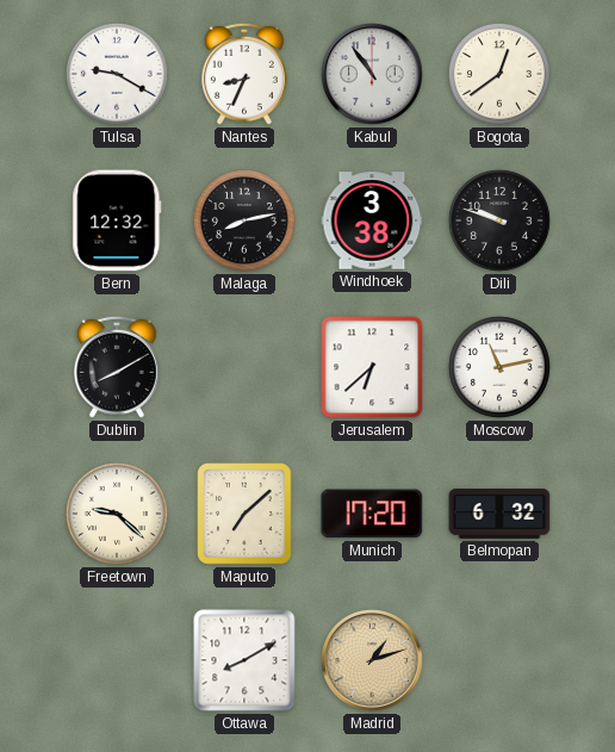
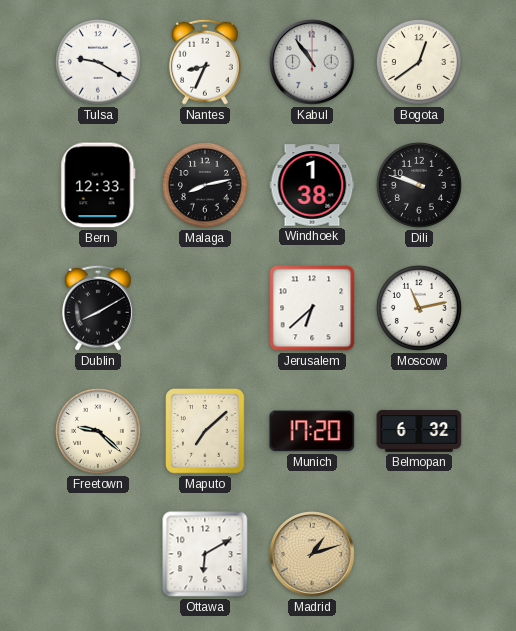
Bern: 12:32 -> 12:33 (98, 185)
Windhoek: 3:38 -> 1:38 (312, 185)
Ottawa: 8:10 -> 6:10 (205, 554)
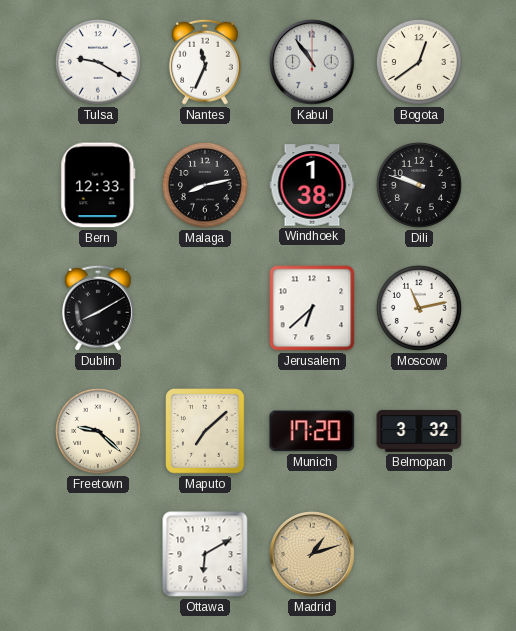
Nantes: 8:34 -> 11:34 (205, 62)
Belmopan: 6:32 -> 3:32 (419, 431)
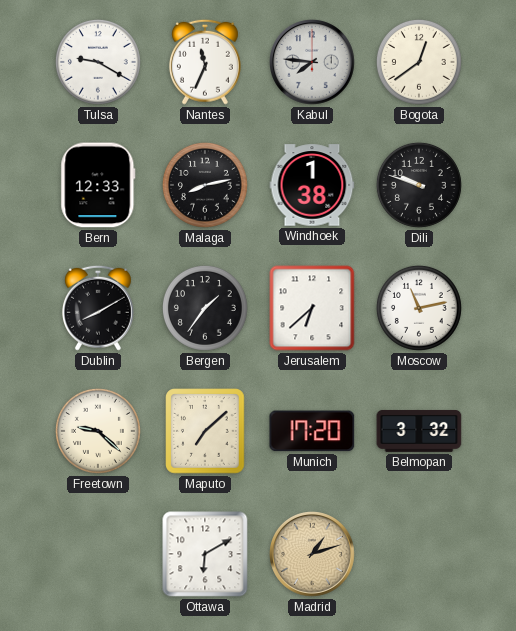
Kabul: 10:54 -> 7:46 (313, 63)
Bergen: none -> 1:36 (205, 308)
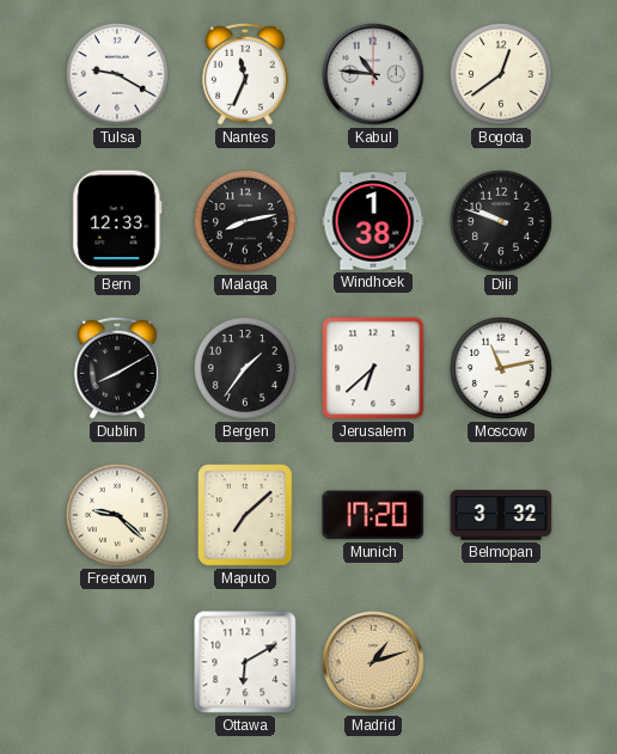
Kabul: 7:46 -> 10:46 (374, 75)
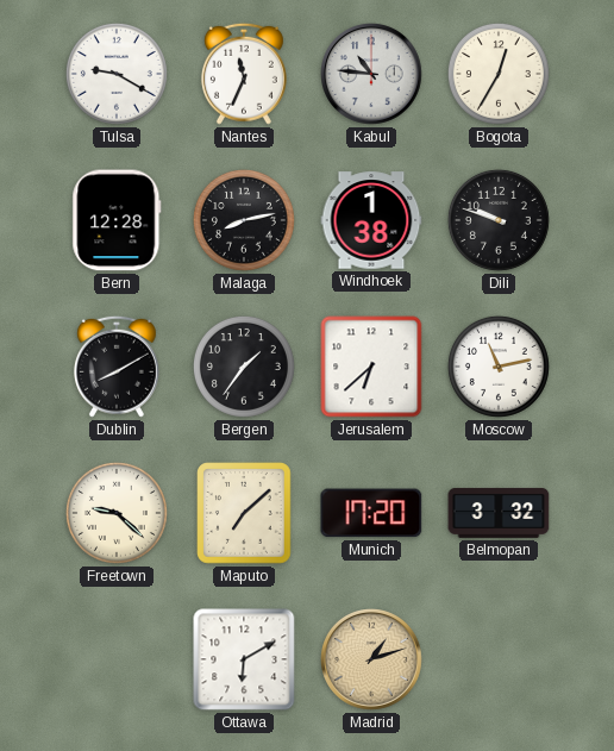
Bogota: 12:39 -> 12:35 (499, 74)
Bern: 12:33 -> 12:28 (117, 220)
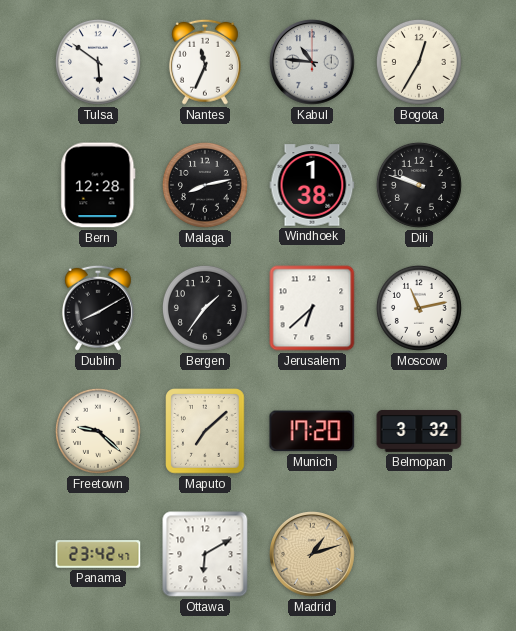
Tulsa: 9:20 -> 5:51 (98, 62)
Panama: none -> 23:42 (98, 554)
